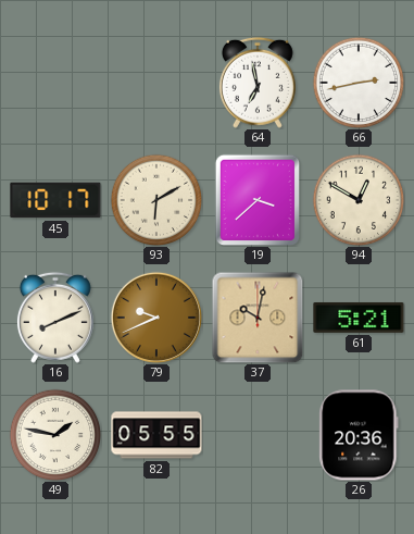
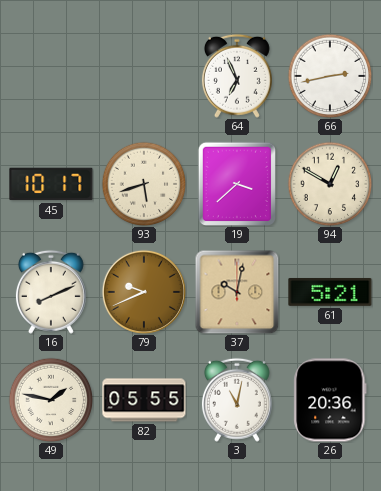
64: 6:58 -> 6:56 (237, 76)
93: 6:10 -> 5:42 (144, 184)
3: none -> 11:02 (237, 400)
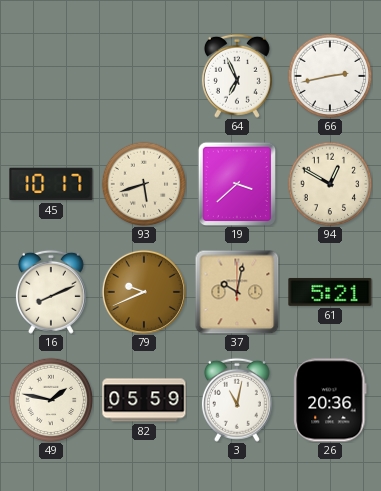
82: 05:55 -> 05:59 (144, 400)
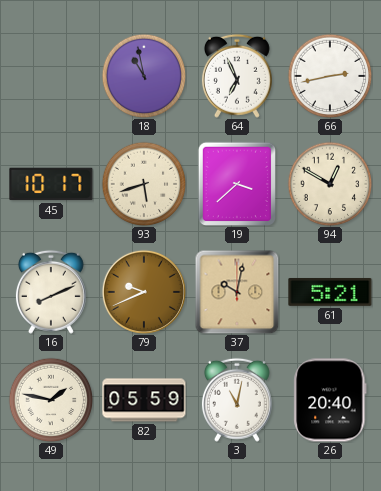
18: none -> 10:58 (144, 76)
26: 20:36 -> 20:40 (330, 400)
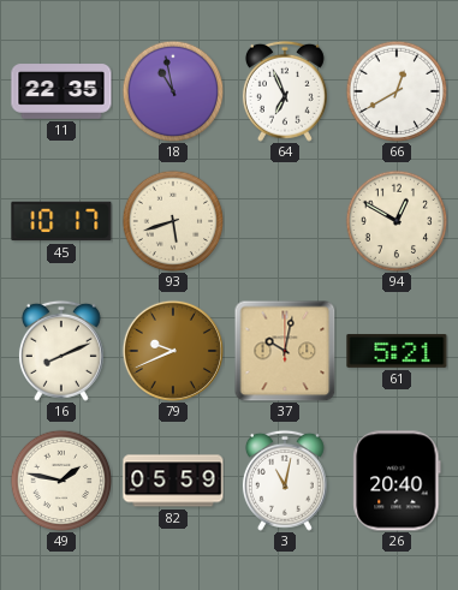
11: none -> 22:35 (61, 91)
66: 2:43 -> 12:40 (397, 91)
19: 3:38 -> none (236, 183)
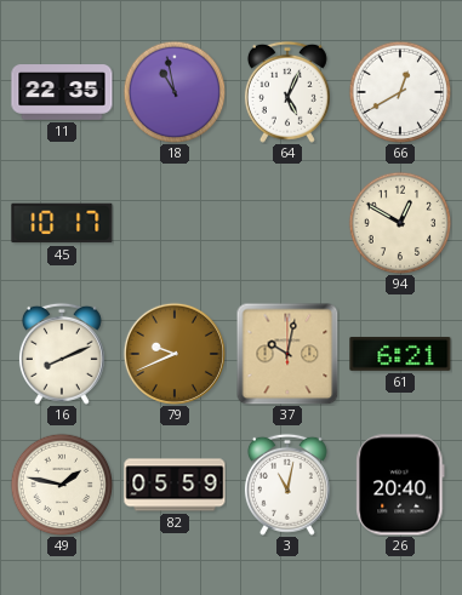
64: 6:56 -> 5:04 (287, 92)
93: 5:42 -> none (173, 221)
61: 5:21 -> 6:21 (400, 354)
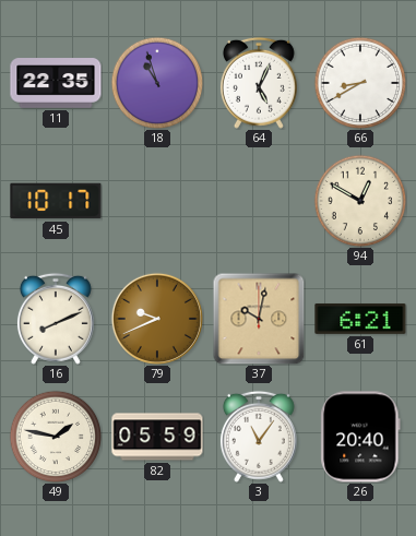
18: 10:58 -> 10:57 (157, 83)
66: 12:40 -> 8:40 (360, 83)
3: 11:02 -> 11:06 (259, 437)
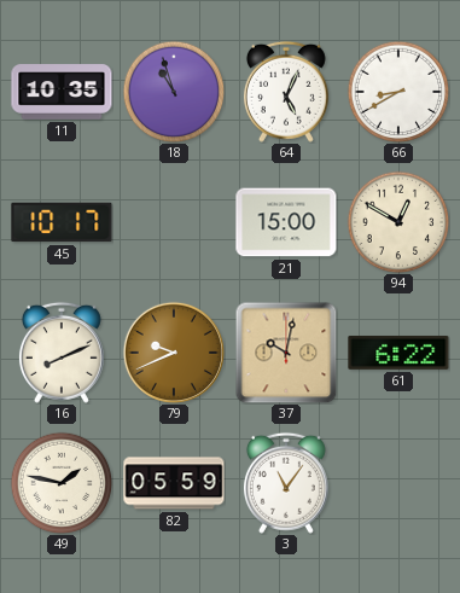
11: 22:35 -> 10:35 (62, 92)
21: none -> 15:00 (286, 222)
61: 6:21 -> 6:22 (398, 353)
26: 20:40 -> none (360, 437)
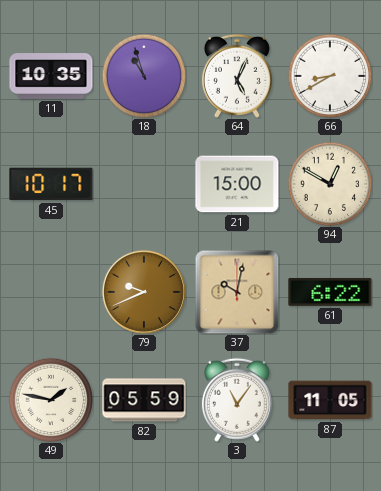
16: 8:11 -> none (62, 353)
87: none -> 11:05 (330, 400)
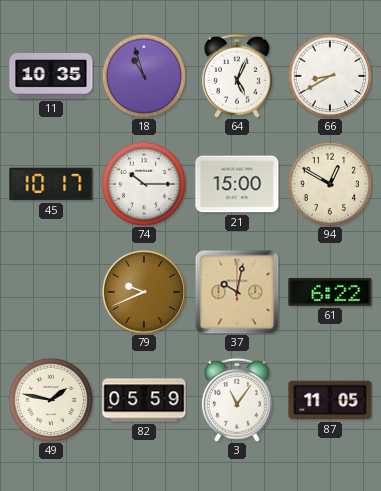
74: none -> 10:15 (144, 184)
